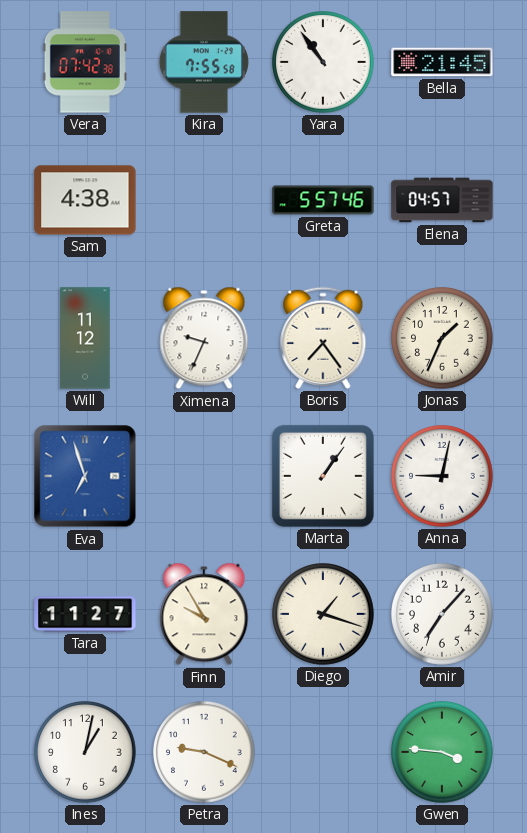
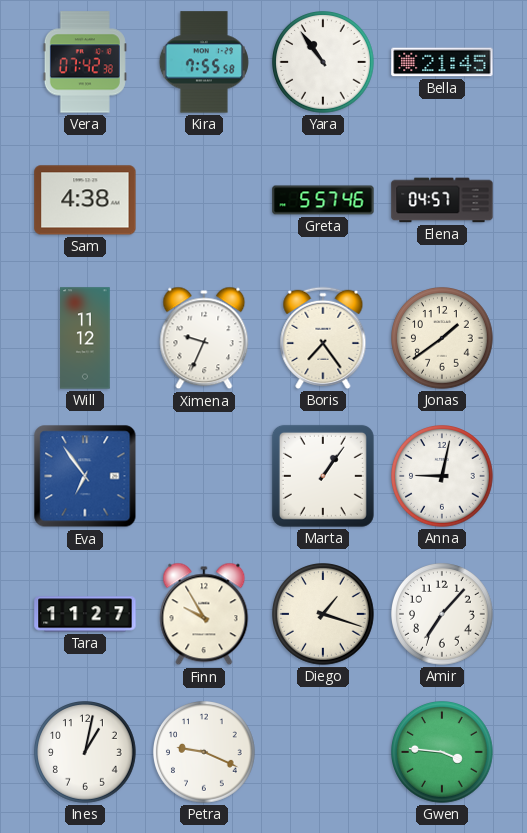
Jonas: 1:34 -> 1:39 (443, 339)
Eva: 6:57 -> 6:54 (85, 476)
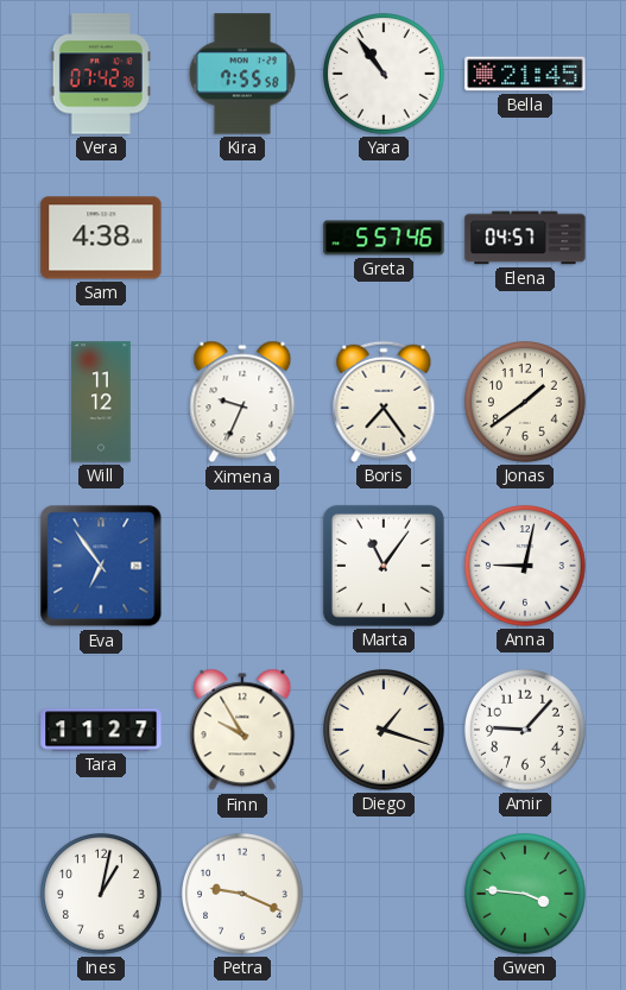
Marta: 1:06 -> 11:06 (384, 566)
Amir: 7:07 -> 9:07 (526, 731)
